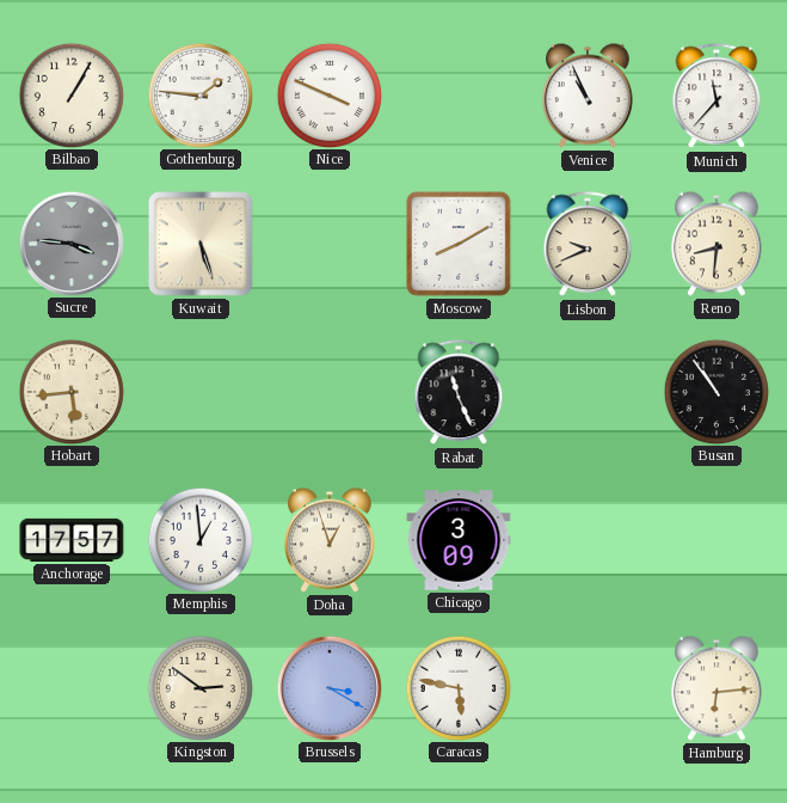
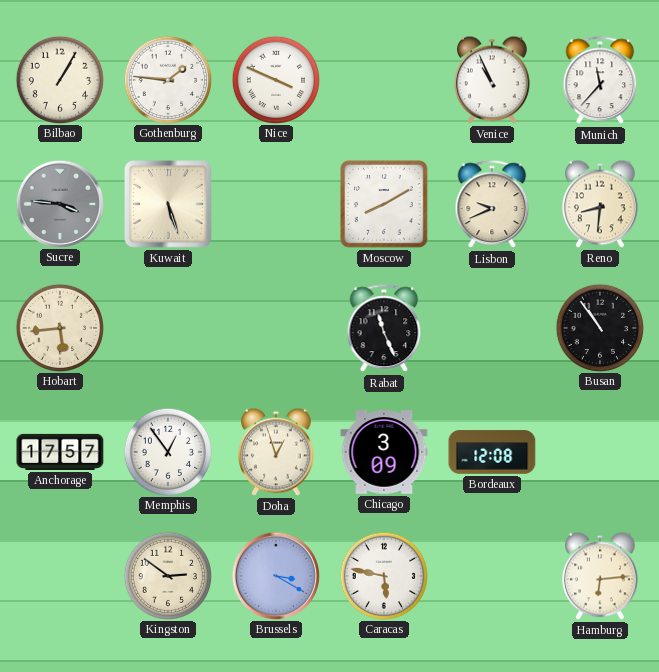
Memphis: 12:59 -> 12:54 (167, 451)
Bordeaux: none -> 12:08 (492, 452)
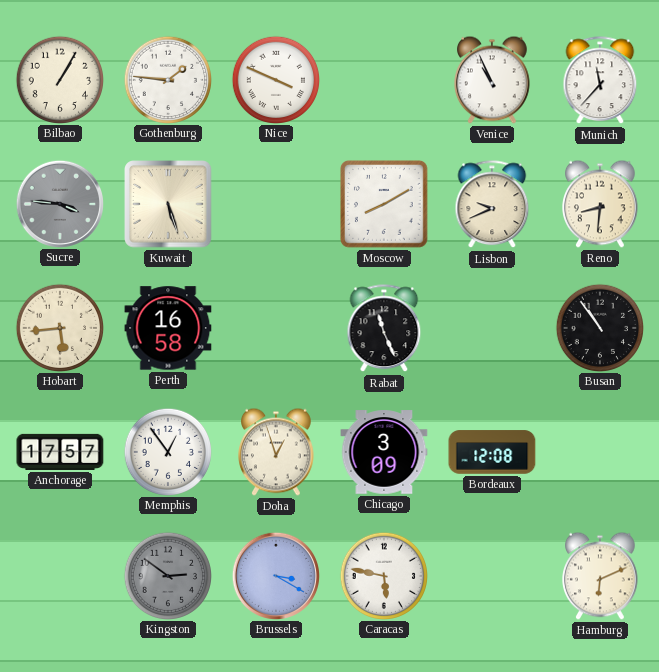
Perth: none -> 16:58 (168, 328)
Kingston dial: cream -> grey (167, 575)
Hamburg: 6:14 -> 6:11 (601, 576)
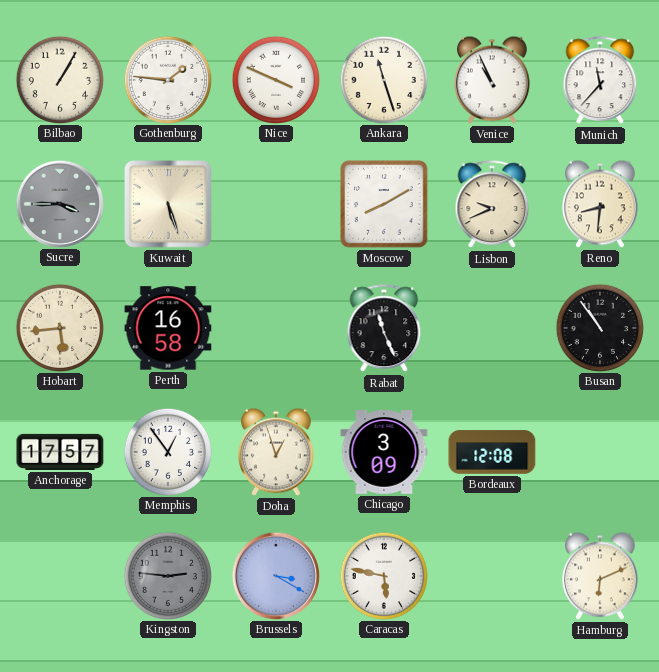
Ankara: none -> 11:27 (383, 79)
Sucre: 3:46 -> 3:45 (59, 203)
Kingston: 2:51 -> 2:46 (167, 575)
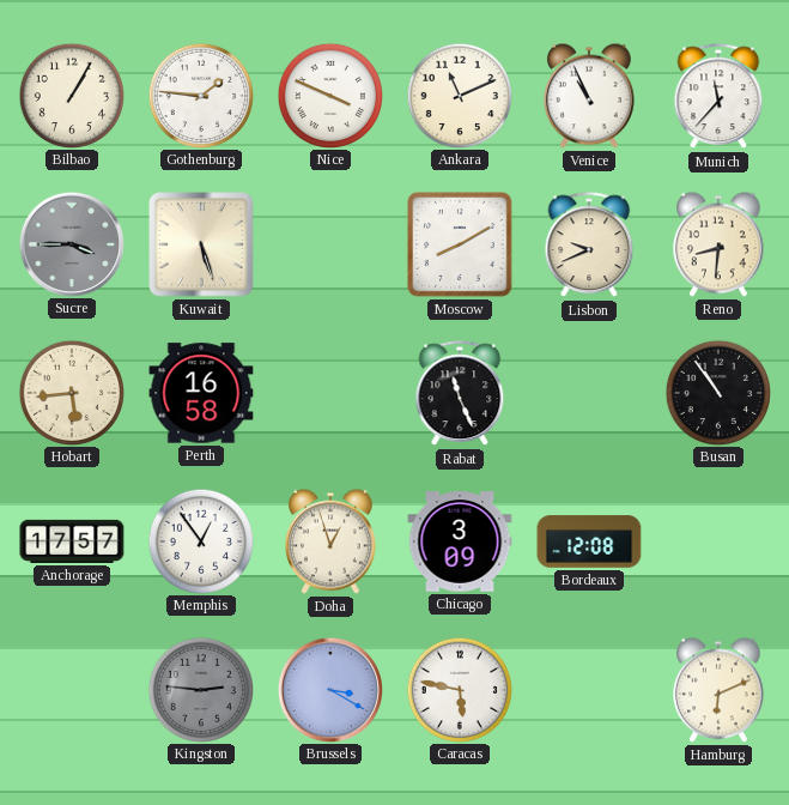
Ankara: 11:27 -> 11:11 (459, 95)
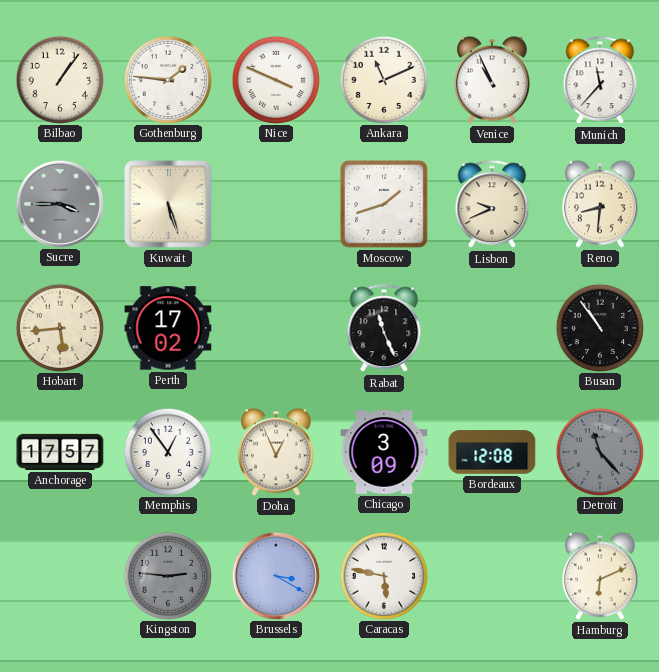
Bilbao: 1:05 -> 1:06 (59, 79)
Moscow: 8:10 -> 1:42 (385, 205)
Perth: 16:58 -> 17:02 (168, 328)
Doha: 12:57 -> 12:56 (277, 452)
Detroit: none -> 11:23 (599, 451)
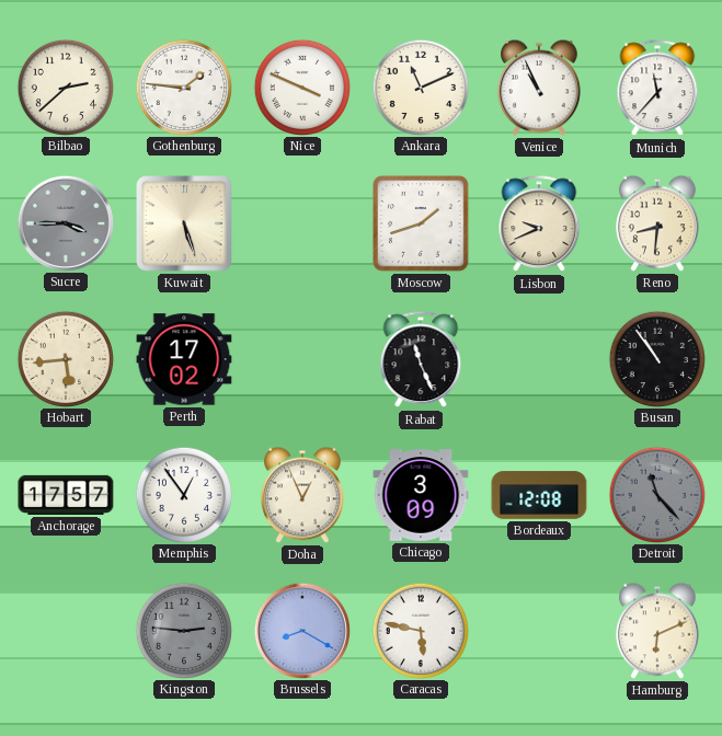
Bilbao: 1:06 -> 2:38 (65, 87)
Brussels: 3:20 -> 8:20 (301, 630)
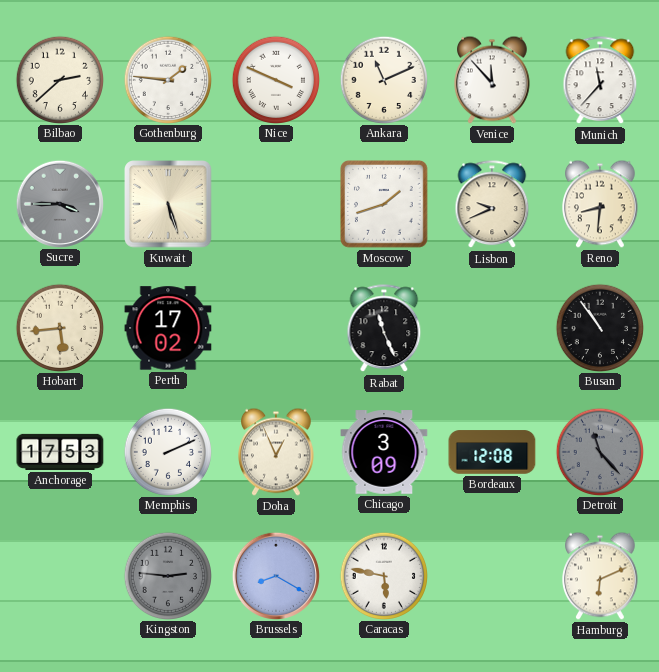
Venice: 10:56 -> 11:53 (493, 80)
Anchorage: 17:57 -> 17:53 (60, 452)
Memphis: 12:54 -> 2:11 (167, 451)
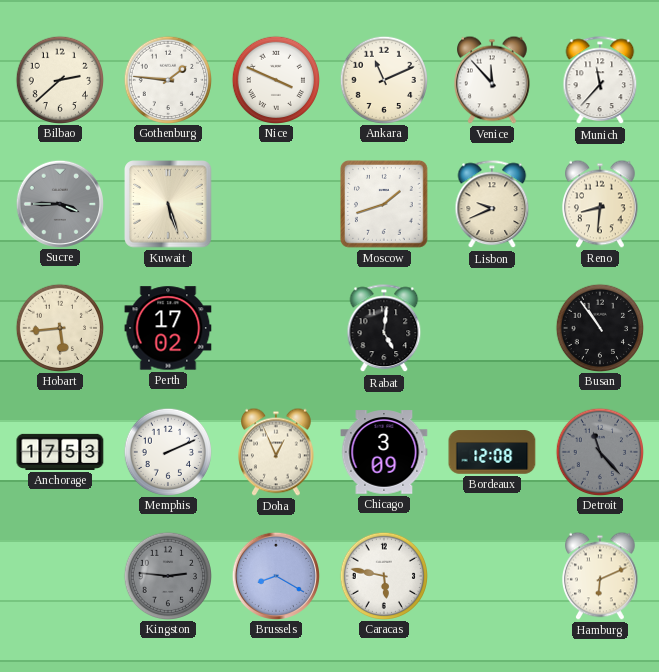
Rabat: 11:26 -> 5:01 (384, 329)
